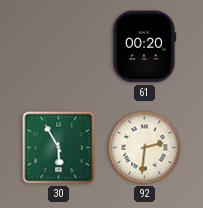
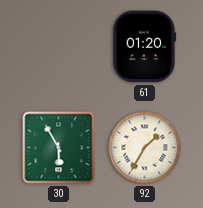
61: 00:20 -> 01:20 (144, 47)
92: 2:31 -> 1:35 (145, 148)
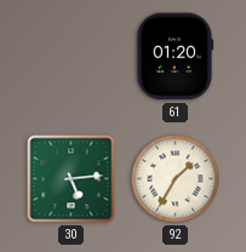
30: 5:55 -> 5:14 (71, 179)
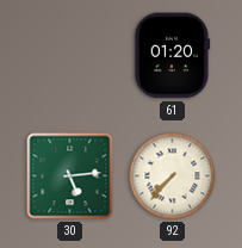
92: 1:35 -> 7:37 (173, 176)
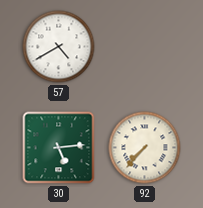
57: none -> 4:40 (59, 47)
61: 01:20 -> none (172, 56)
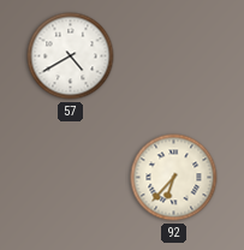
30: 5:14 -> none (59, 148)
92: 7:37 -> 6:37 (174, 178)
